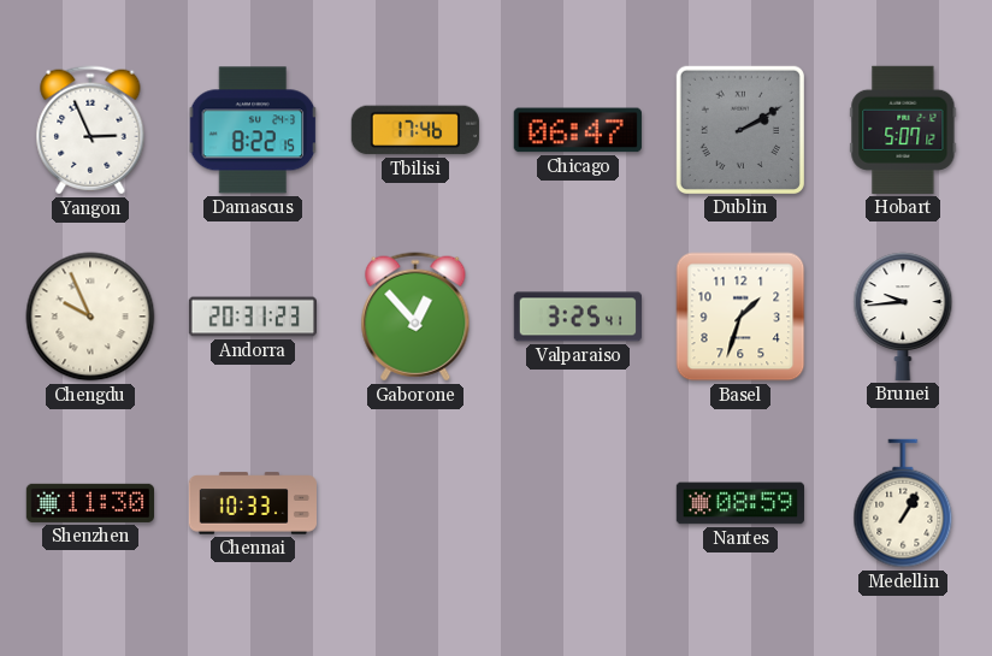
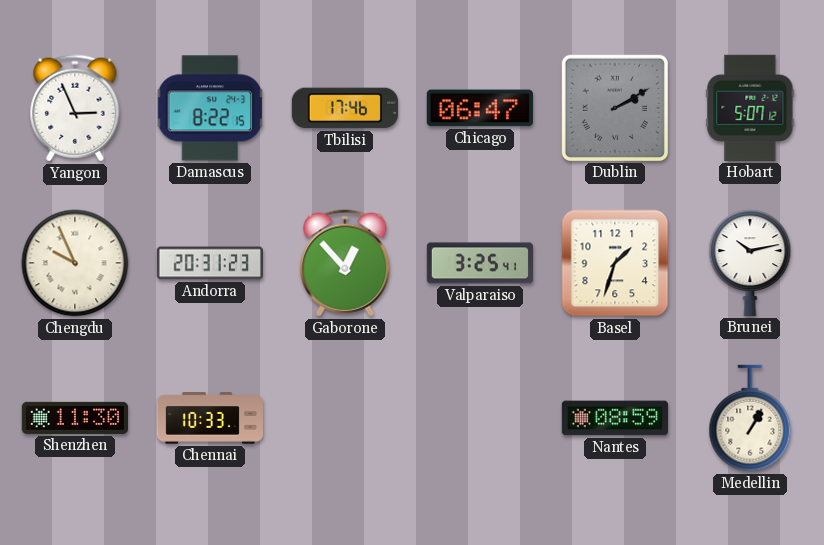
Brunei: 9:44 -> 10:13 (750, 263)
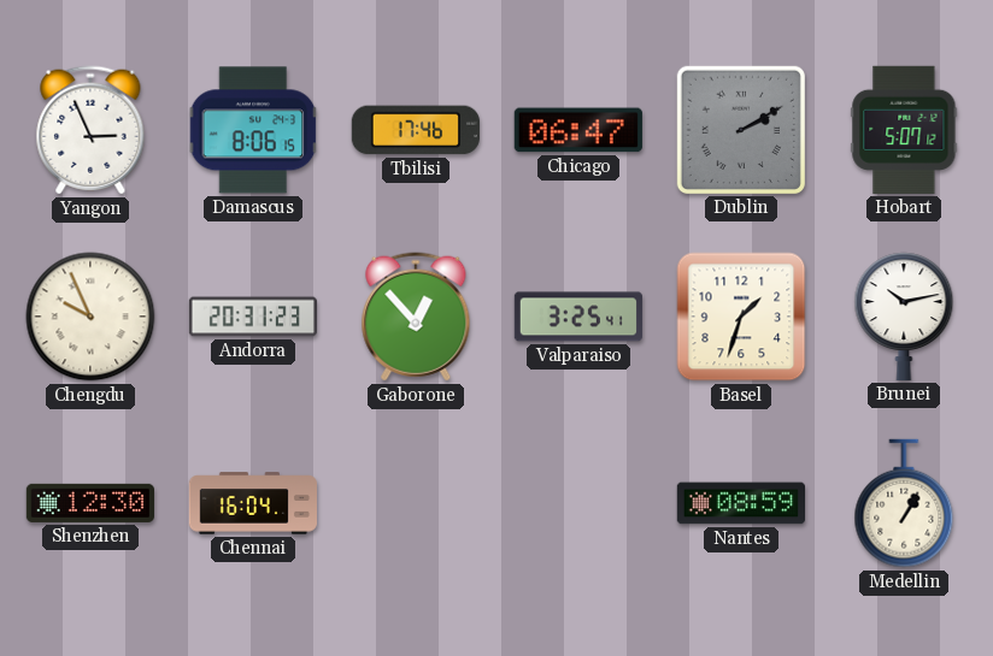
Damascus: 8:22 -> 8:06 (253, 130)
Shenzhen: 11:30 -> 12:30 (89, 503)
Chennai: 10:33 -> 16:04 (252, 503)
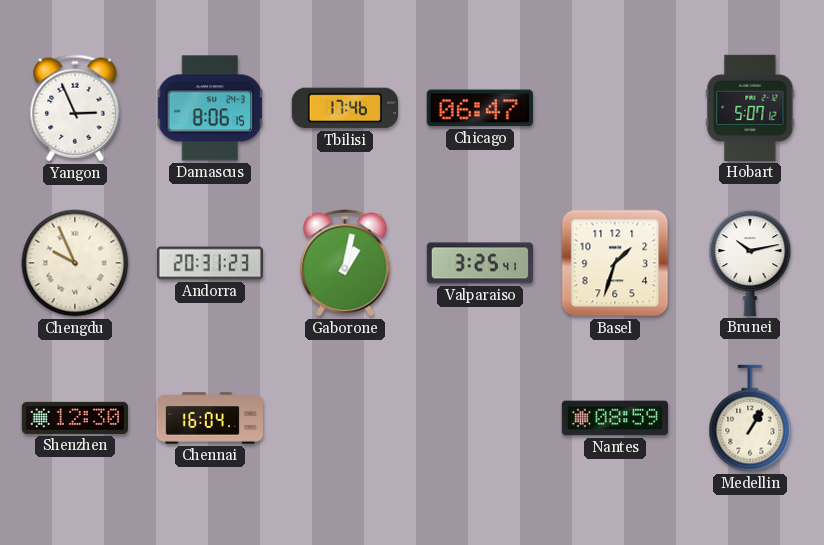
Dublin: 2:10 -> none (741, 130)
Gaborone: 12:53 -> 1:02 (345, 263)
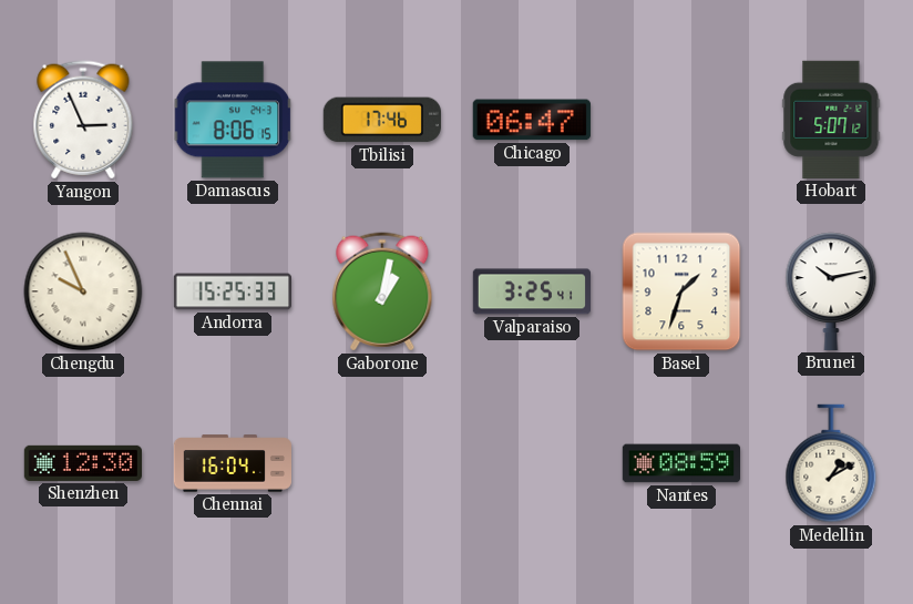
Andorra: 20:31 -> 15:25 (232, 291)
Medellin: 1:05 -> 1:10 (831, 463)
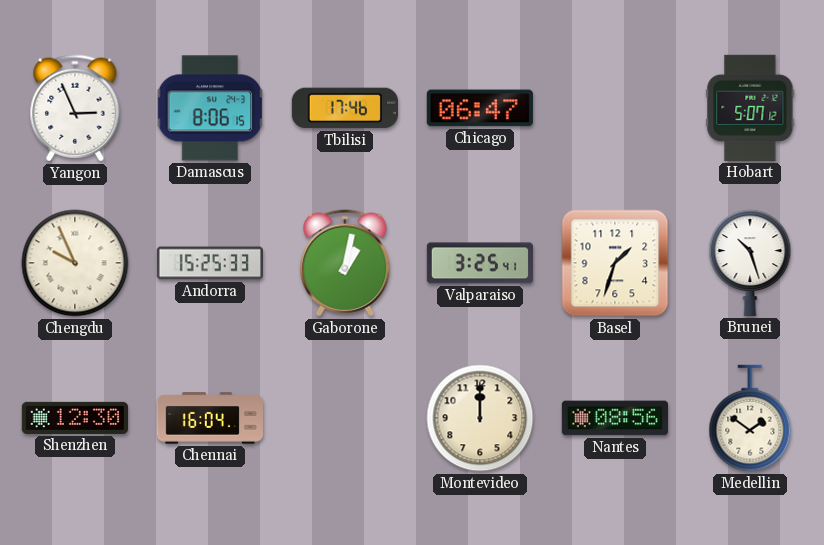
Brunei: 10:13 -> 10:27 (750, 263)
Montevideo: none -> 12:00 (480, 418)
Nantes: 08:59 -> 08:56 (614, 418)
Medellin: 1:10 -> 1:51 (750, 418)
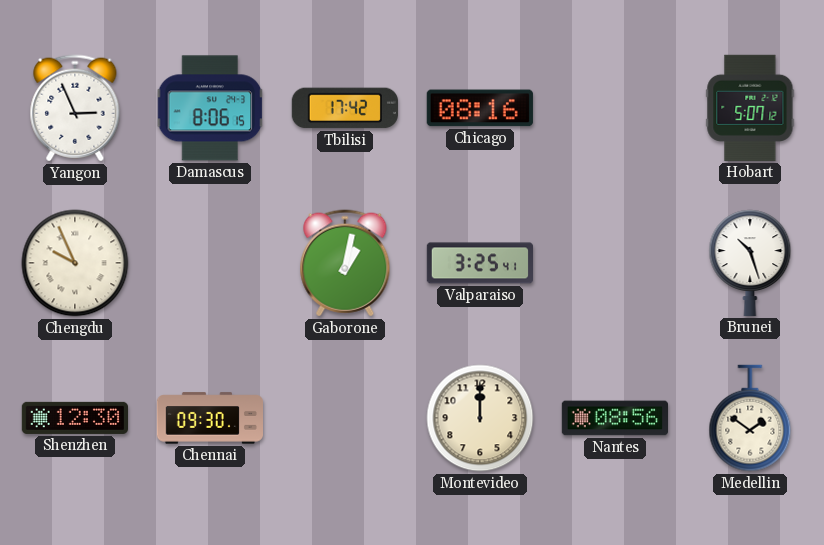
Tbilisi: 17:46 -> 17:42 (345, 108)
Chicago: 06:47 -> 08:16 (480, 108)
Andorra: 15:25 -> none (209, 263)
Basel: 1:33 -> none (615, 263)
Chennai: 16:04 -> 09:30 (209, 418)
